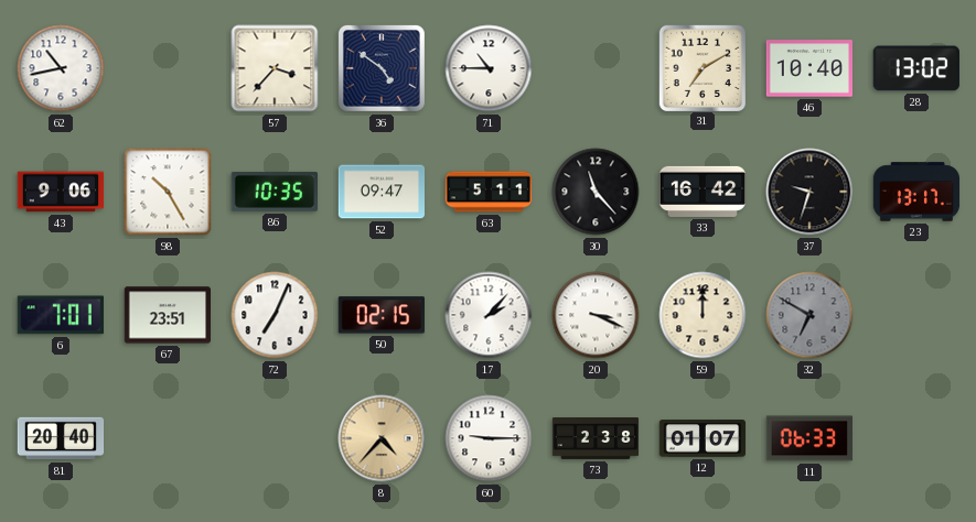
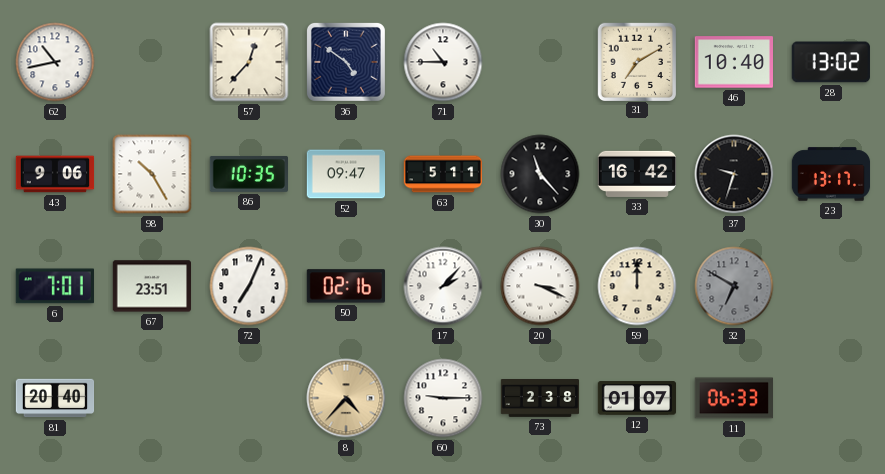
57: 3:37 -> 12:37 (249, 62)
50: 02:15 -> 02:16 (346, 286)
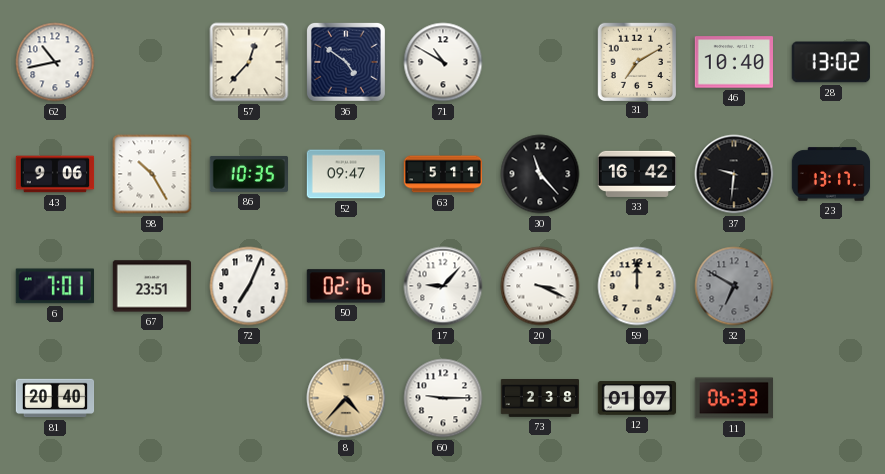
71: 10:45 -> 10:50 (443, 62)
37: 9:33 -> 9:31 (734, 174)
17: 2:07 -> 9:07 (443, 286)
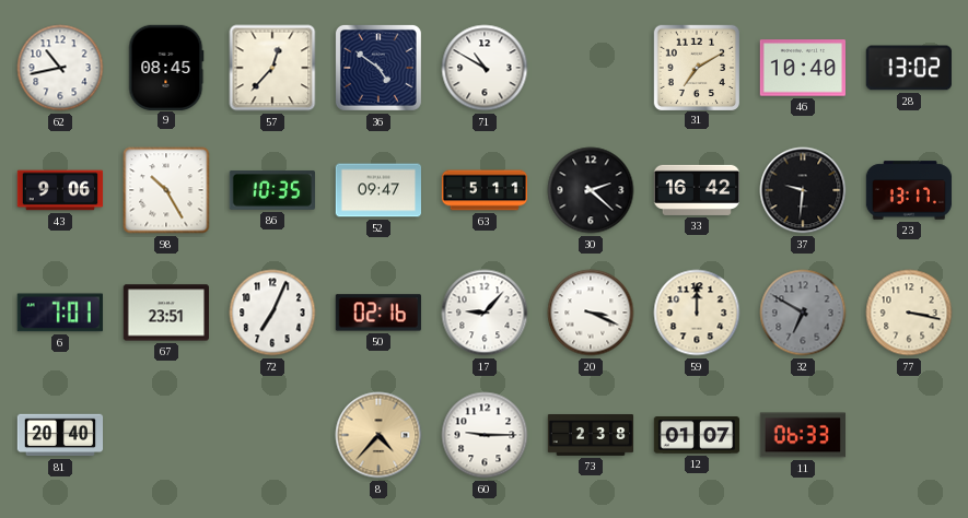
9: none -> 08:45 (166, 67)
30: 11:23 -> 2:22 (591, 190)
77: none -> 3:17 (909, 313)
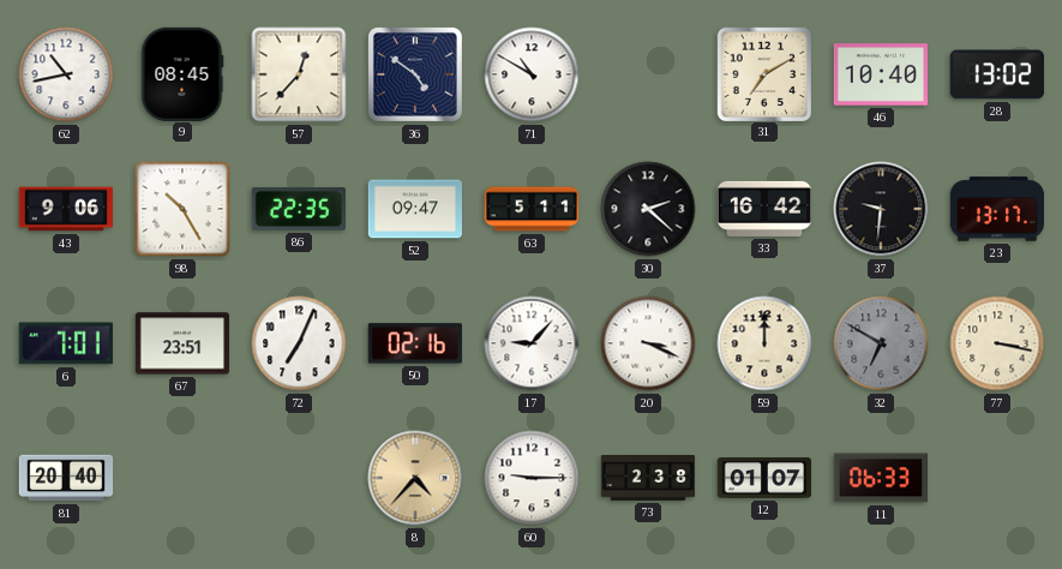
86: 10:35 -> 22:35 (298, 209)
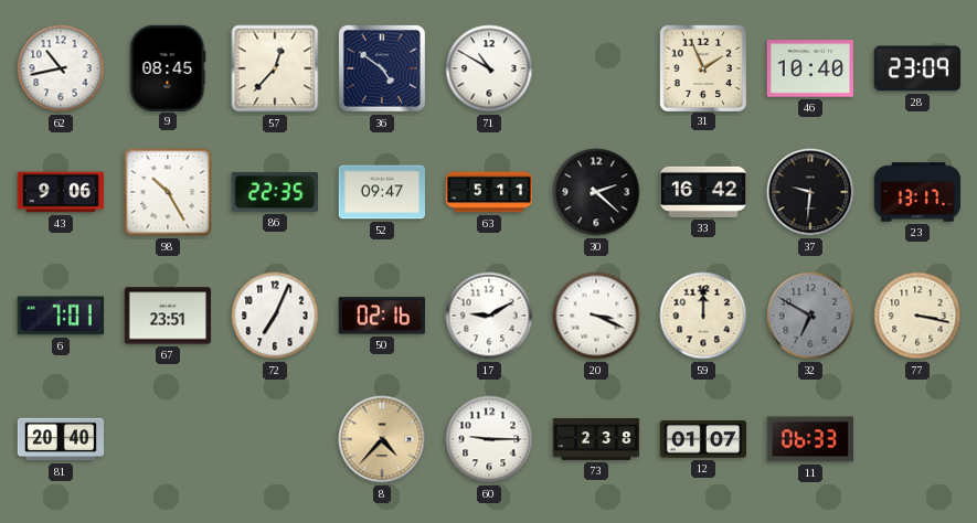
31: 7:10 -> 1:56 (702, 67)
28: 13:02 -> 23:09 (917, 68)
17: 9:07 -> 9:10 (489, 316)
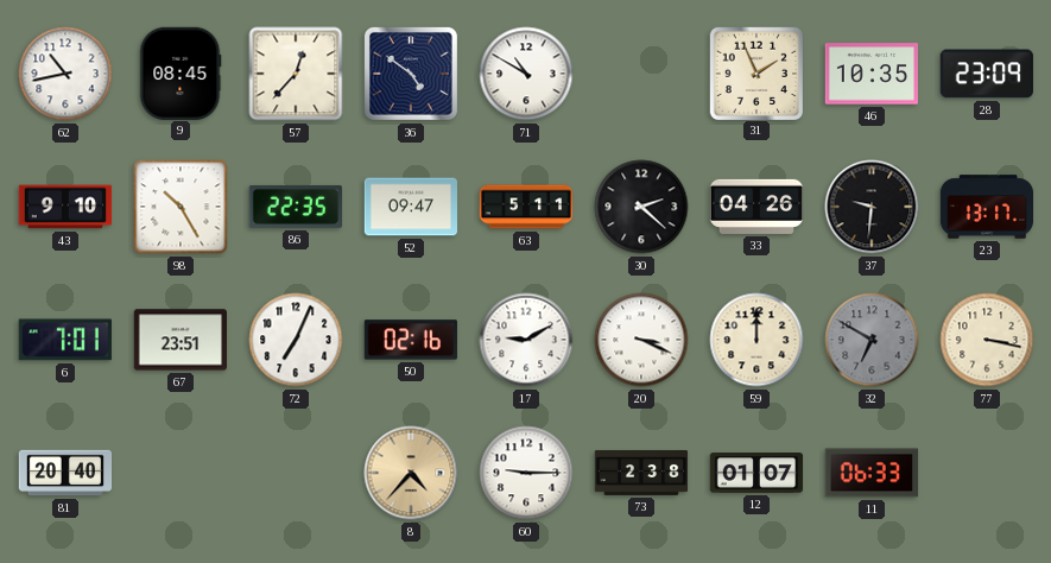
46: 10:40 -> 10:35 (870, 74)
43: 9:06 -> 9:10 (65, 207)
33: 16:42 -> 04:26 (755, 207)
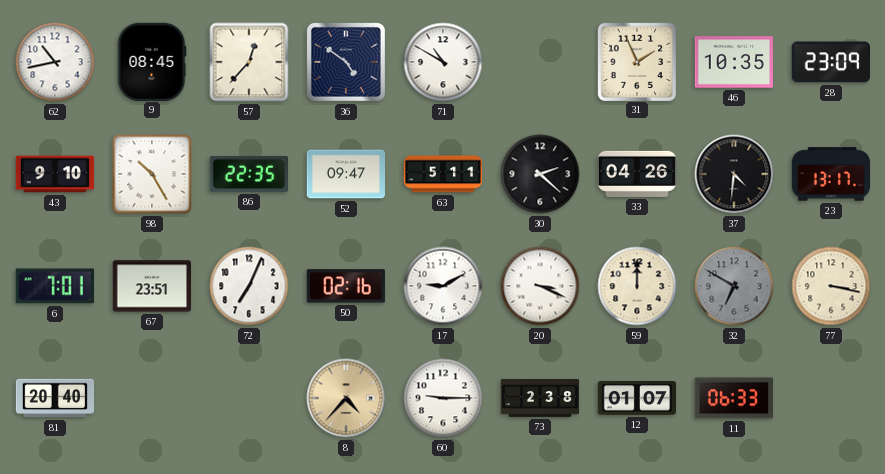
37: 9:31 -> 4:31 (734, 174)
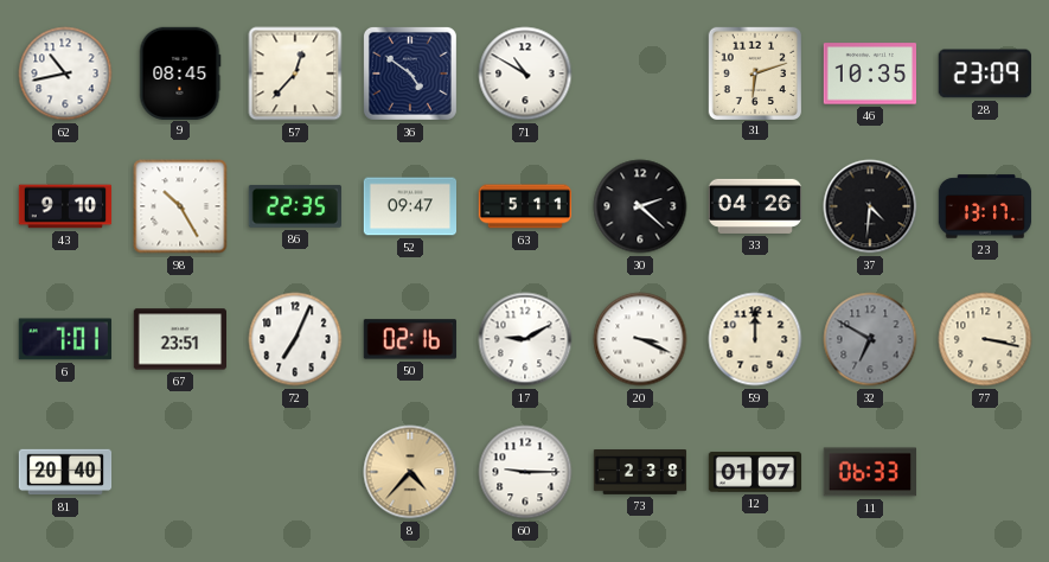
31: 1:56 -> 6:12 (754, 72)
